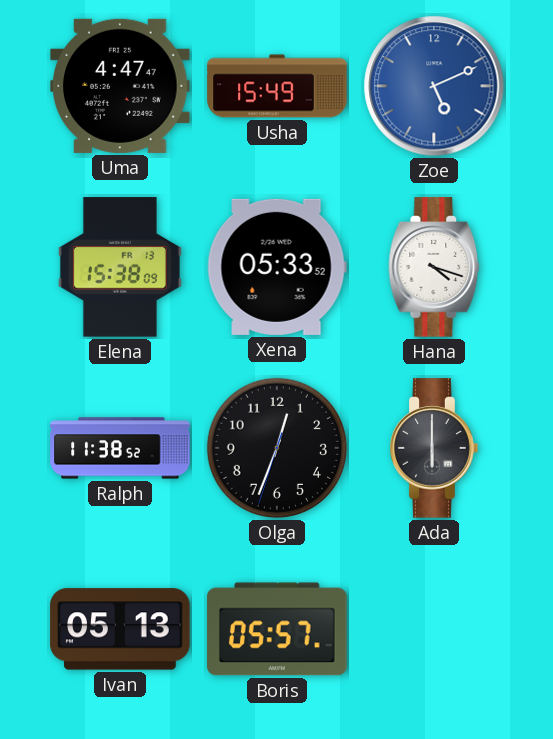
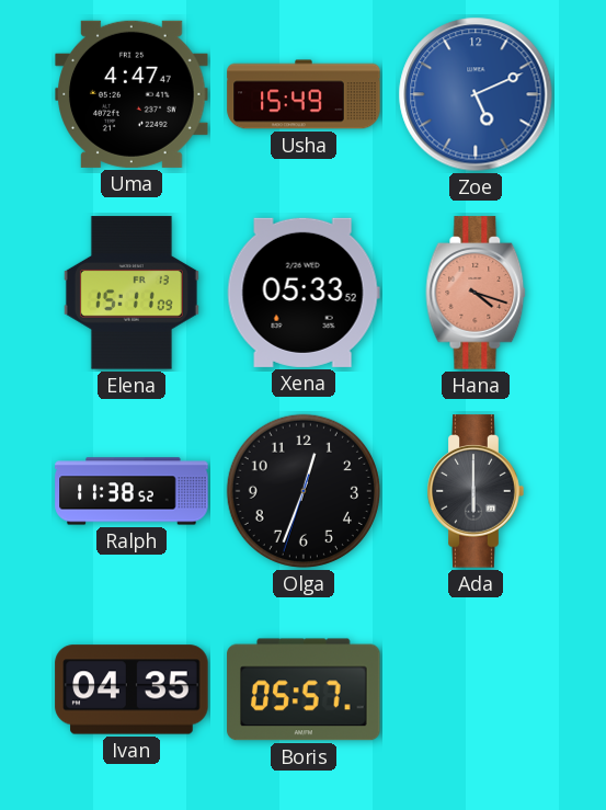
Elena: 15:38 -> 15:11 (132, 293)
Hana dial: white -> salmon (476, 293)
Ivan: 05:13 -> 04:35 (132, 689)
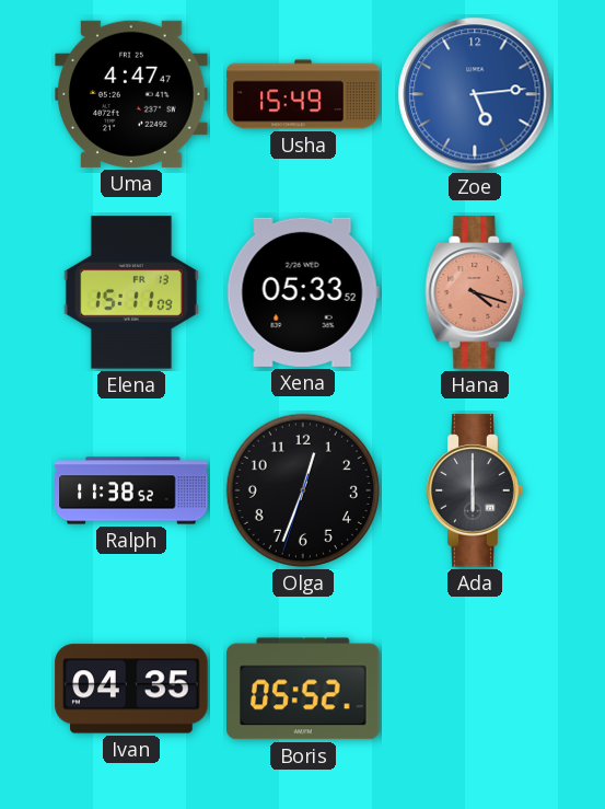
Zoe: 5:11 -> 5:14 (475, 94)
Boris: 05:57 -> 05:52 (303, 689)
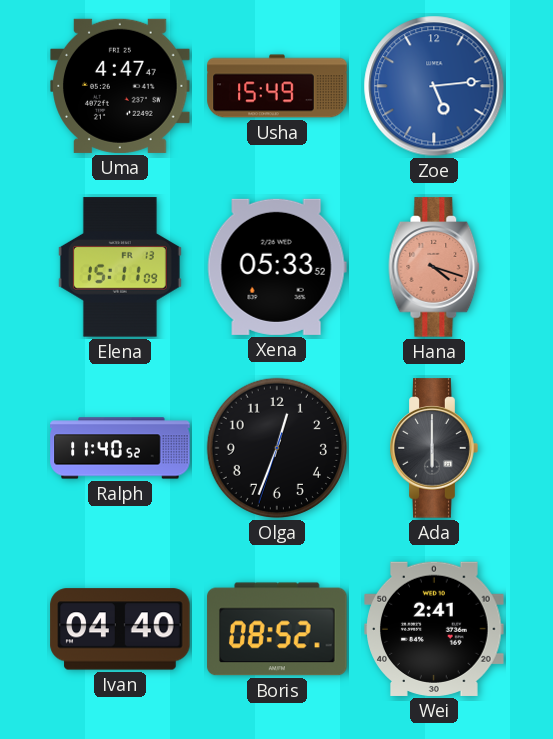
Ralph: 11:38 -> 11:40 (120, 448)
Ivan: 04:35 -> 04:40 (120, 629)
Boris: 05:52 -> 08:52 (277, 629)
Wei: none -> 2:41 (434, 629)
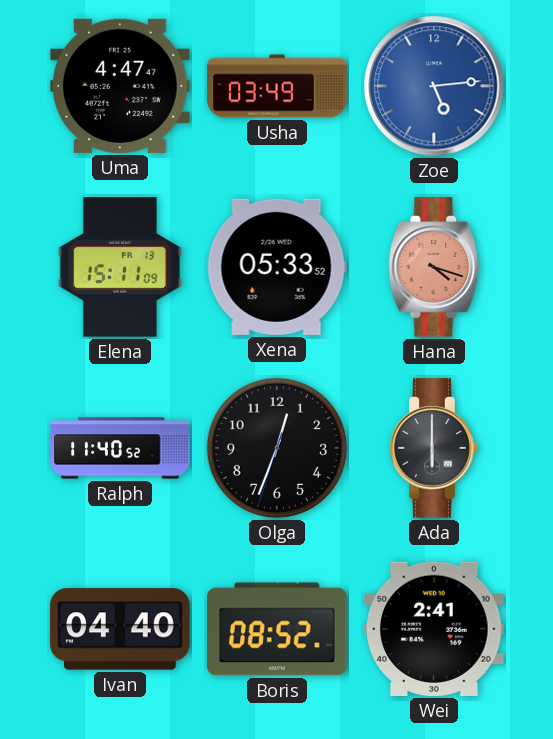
Usha: 15:49 -> 03:49 (277, 86)
